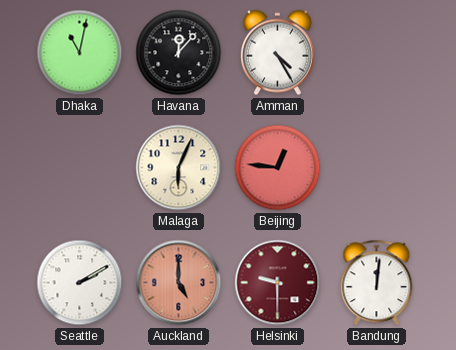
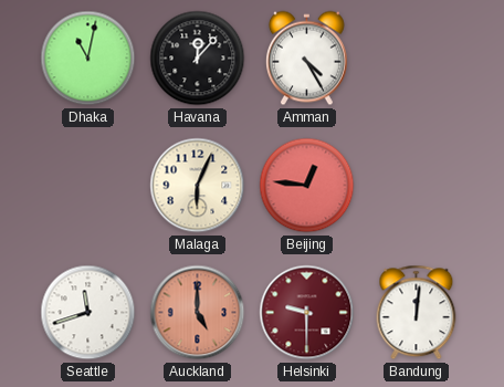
Seattle: 2:10 -> 11:42 (88, 313)
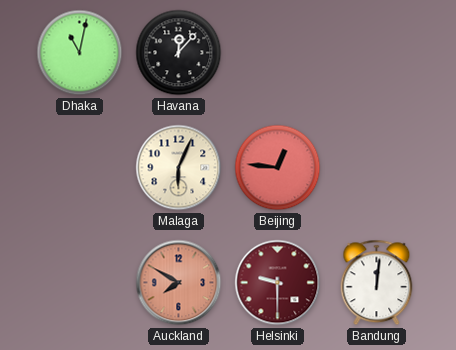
Amman: 4:25 -> none (306, 59)
Seattle: 11:42 -> none (88, 313)
Auckland: 5:00 -> 7:50 (179, 283)
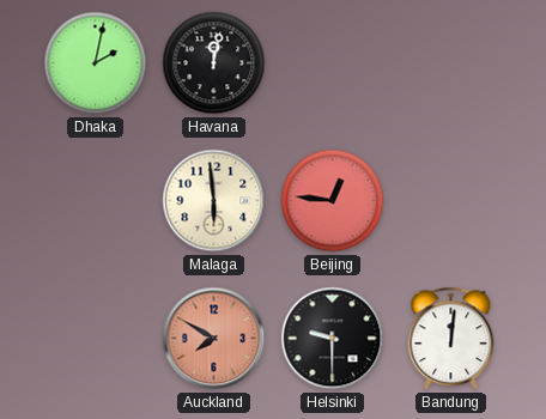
Dhaka: 11:02 -> 2:02 (96, 63)
Havana: 12:07 -> 12:02 (214, 63)
Malaga: 6:04 -> 5:59 (214, 201)
Helsinki dial: burgundy -> black (333, 339)
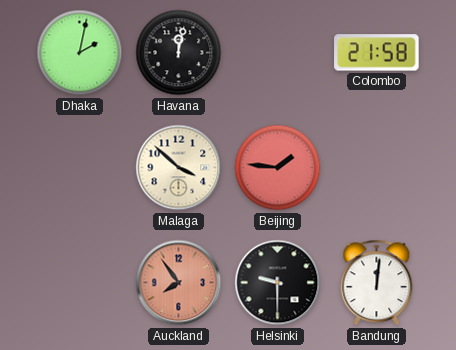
Colombo: none -> 21:58 (377, 53)
Malaga: 5:59 -> 3:52 (179, 168)
Beijing: 12:46 -> 1:46 (278, 168)
Auckland: 7:50 -> 7:54 (179, 283)
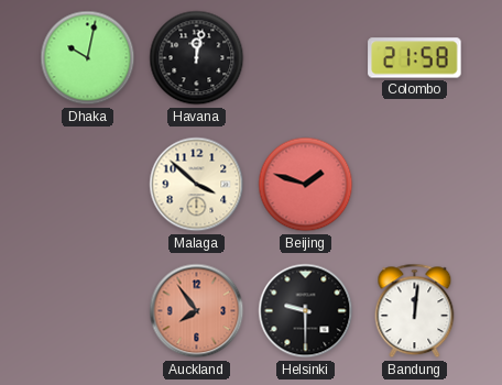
Dhaka: 2:02 -> 10:02 (88, 58)
Beijing: 1:46 -> 1:48 (306, 185)
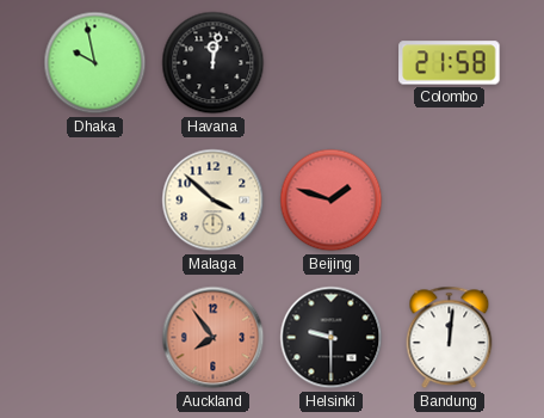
Dhaka: 10:02 -> 9:58 (95, 63)
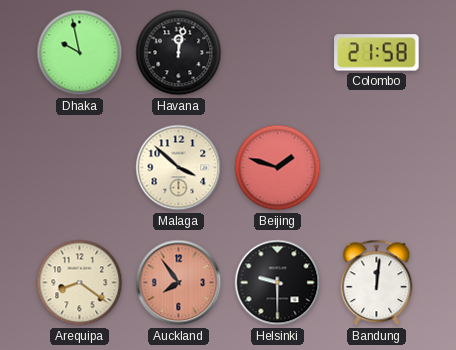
Arequipa: none -> 8:21 (80, 283)
